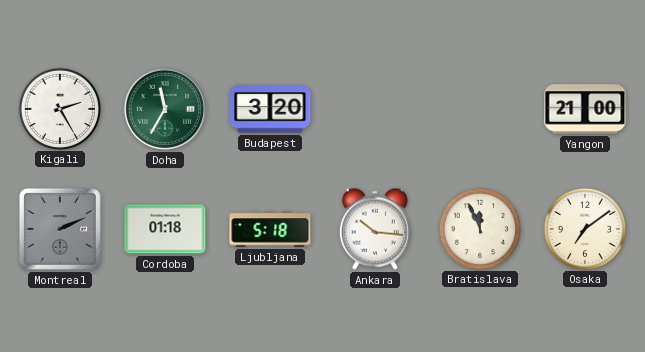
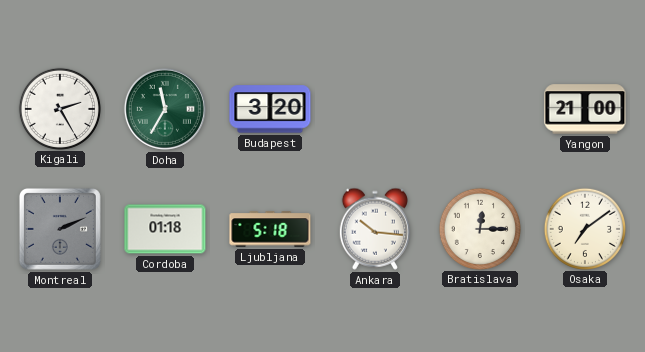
Bratislava: 11:56 -> 12:15 (479, 228)
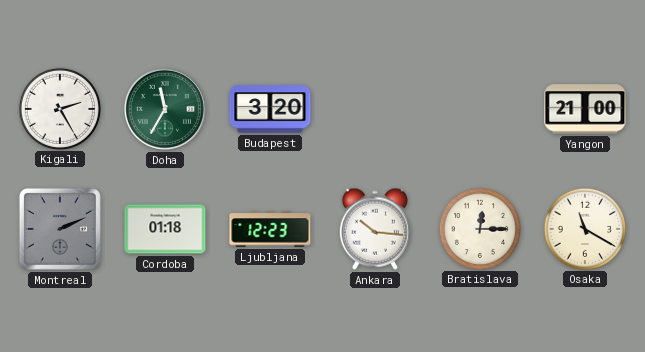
Ljubljana: 5:18 -> 12:23 (270, 229)
Osaka: 7:09 -> 11:20 (584, 228)
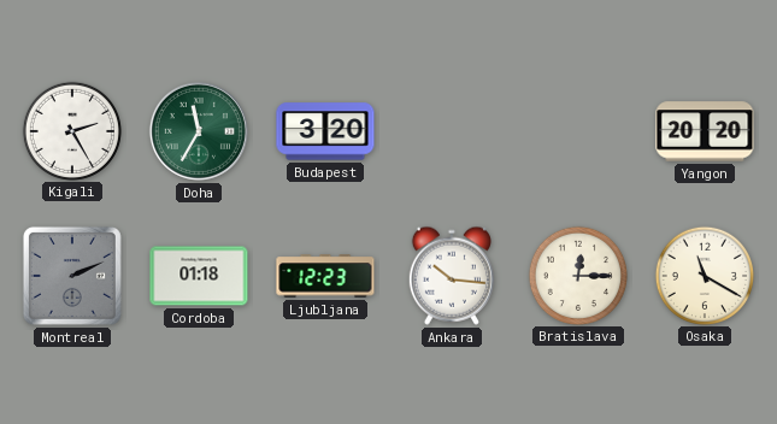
Yangon: 21:00 -> 20:20 (705, 131)
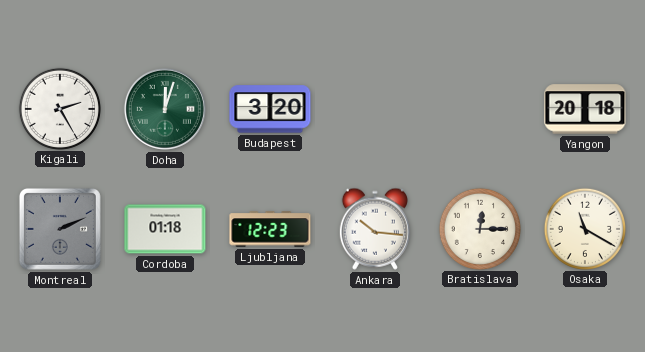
Doha: 11:35 -> 12:03 (165, 109)
Yangon: 20:20 -> 20:18 (585, 109)
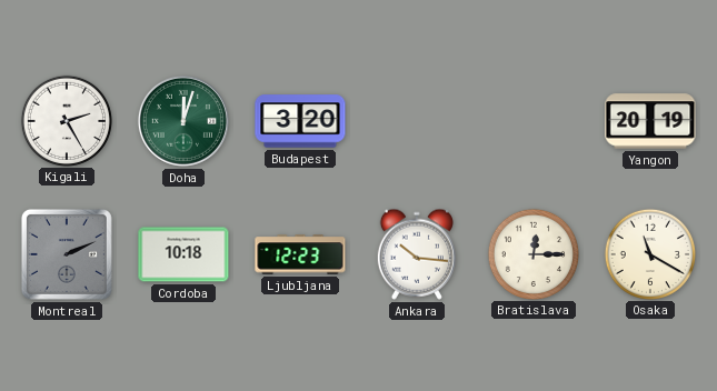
Yangon: 20:18 -> 20:19 (650, 121)
Cordoba: 01:18 -> 10:18 (183, 254)
